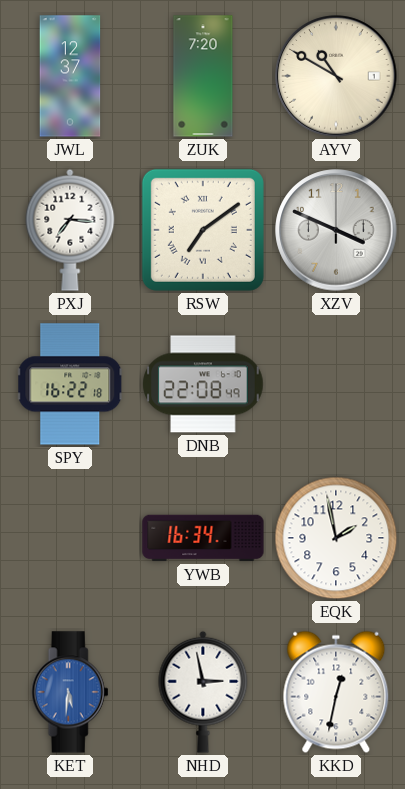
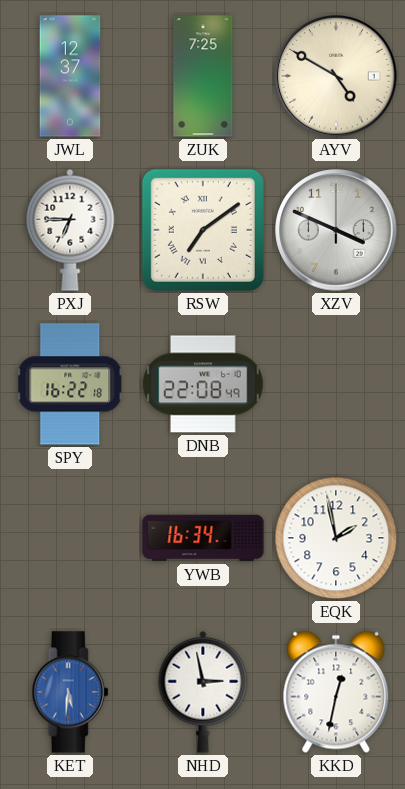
ZUK: 7:20 -> 7:25 (203, 76)
AYV: 10:50 -> 4:50 (336, 76)
PXJ: 7:16 -> 6:45 (70, 230)
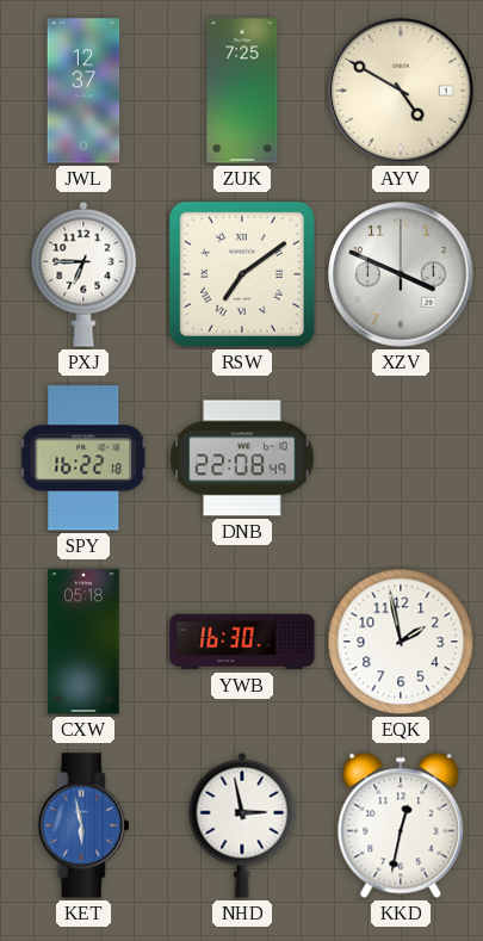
CXW: none -> 05:18 (83, 642)
YWB: 16:34 -> 16:30 (242, 642)
KET: 5:31 -> 5:58 (83, 825)
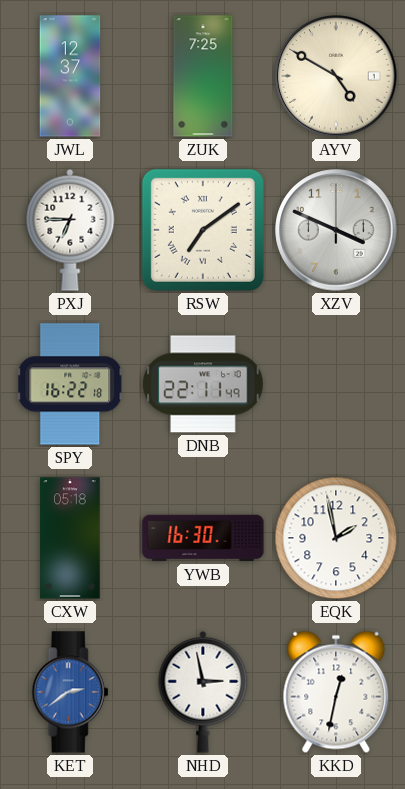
DNB: 22:08 -> 22:11 (203, 384)
KET: 5:58 -> 2:39 (70, 692)
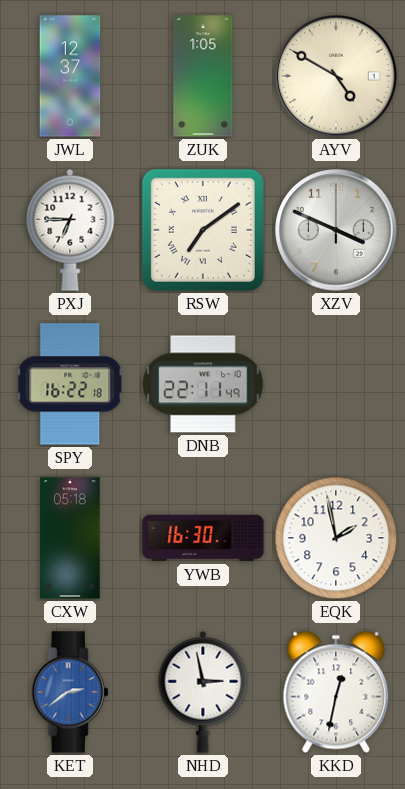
ZUK: 7:25 -> 1:05 (203, 76)
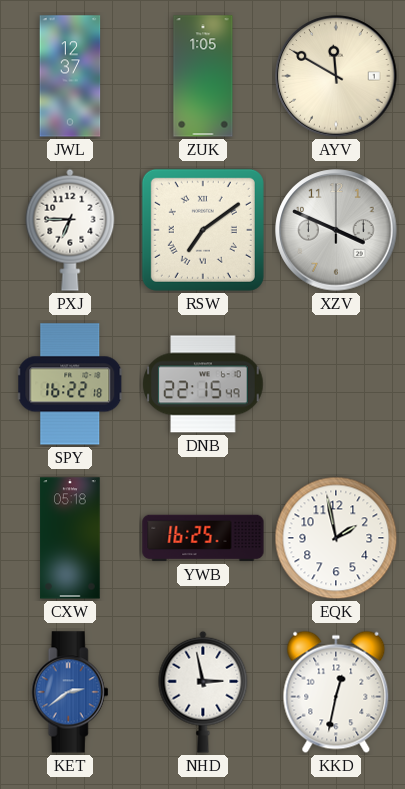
AYV: 4:50 -> 11:50 (336, 76)
DNB: 22:11 -> 22:15 (203, 384)
YWB: 16:30 -> 16:25 (203, 538)
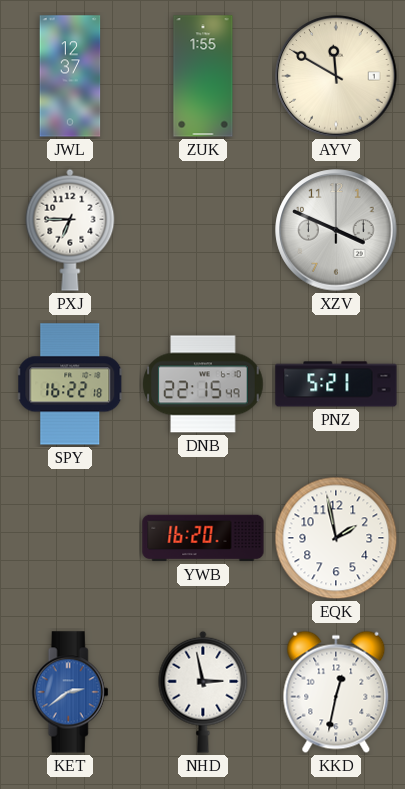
ZUK: 1:05 -> 1:55 (203, 76)
RSW: 7:09 -> none (203, 230)
PNZ: none -> 5:21 (336, 384)
CXW: 05:18 -> none (70, 538)
YWB: 16:25 -> 16:20 (203, 538)
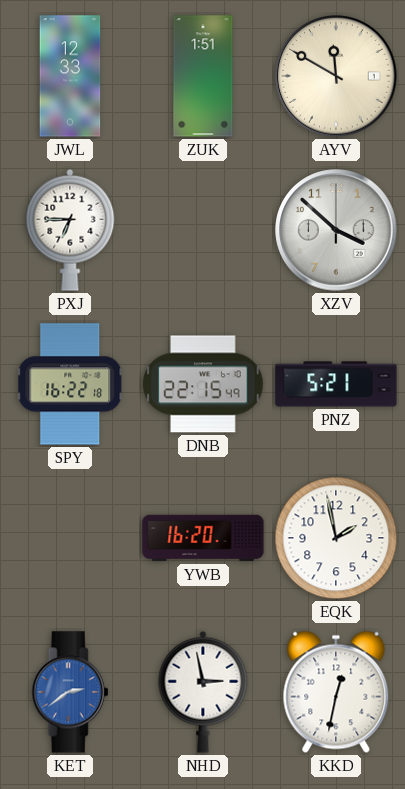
JWL: 12:37 -> 12:33 (70, 76)
ZUK: 1:55 -> 1:51 (203, 76)
XZV: 3:49 -> 3:52 (336, 230)
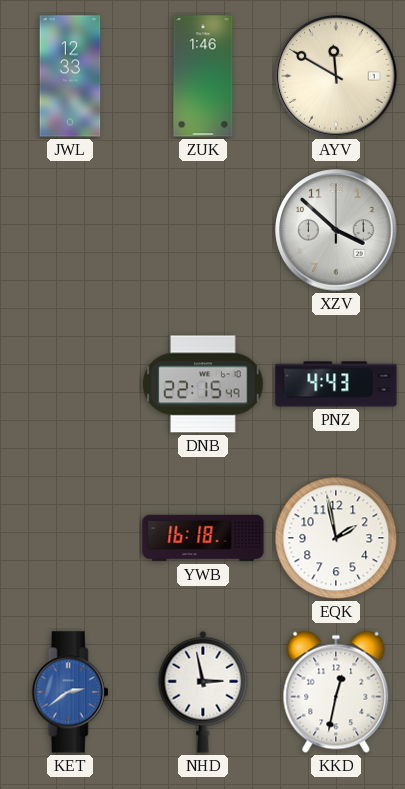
ZUK: 1:51 -> 1:46 (203, 76)
PXJ: 6:45 -> none (70, 230)
SPY: 16:22 -> none (70, 384)
PNZ: 5:21 -> 4:43 (336, 384)
YWB: 16:20 -> 16:18 (203, 538)
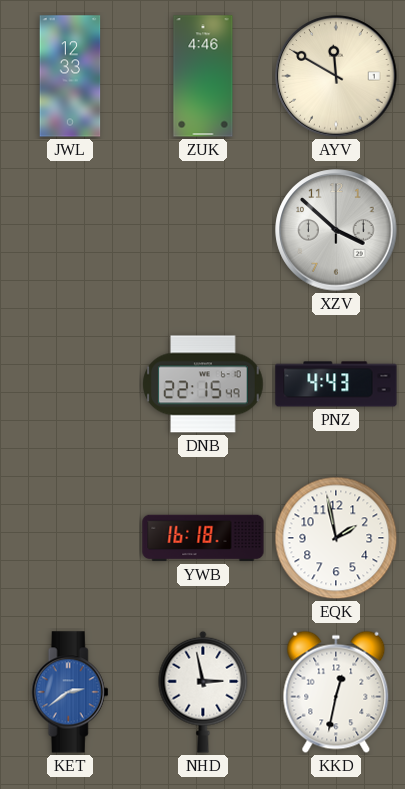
ZUK: 1:46 -> 4:46 (203, 76)
